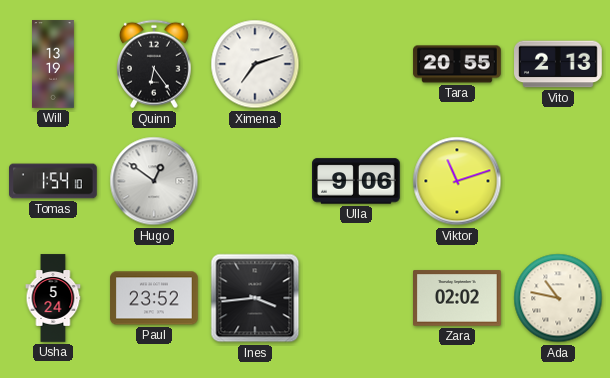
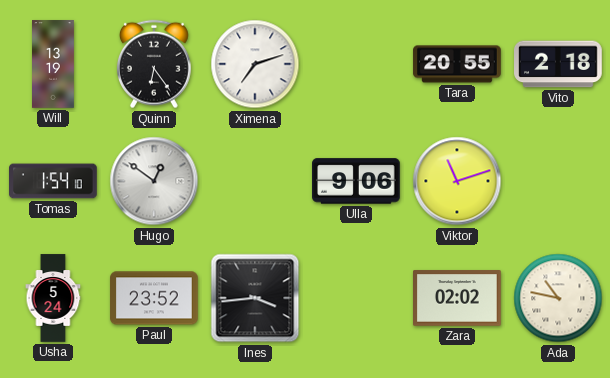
Vito: 2:13 -> 2:18 (558, 64)
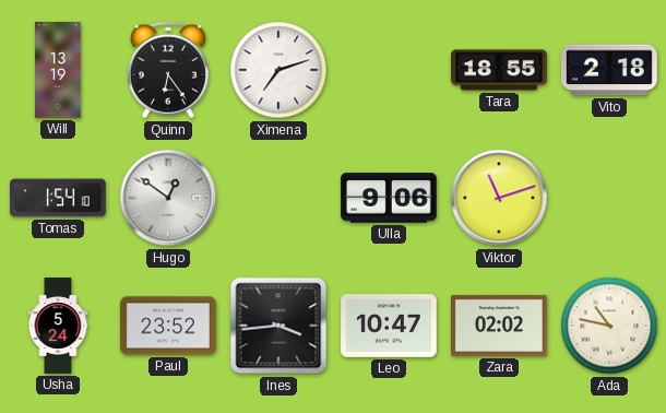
Tara: 20:55 -> 18:55 (499, 70)
Leo: none -> 10:47 (389, 327)
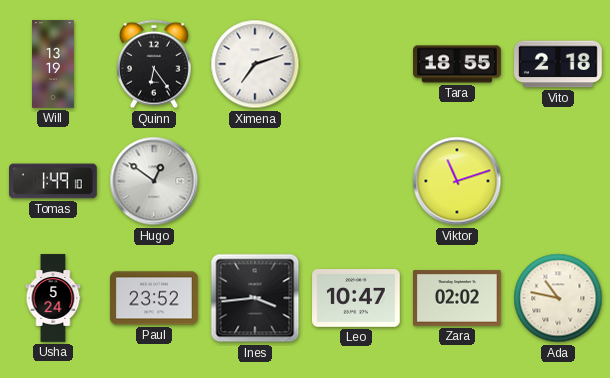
Tomas: 1:54 -> 1:49 (53, 181)
Ulla: 9:06 -> none (389, 198)
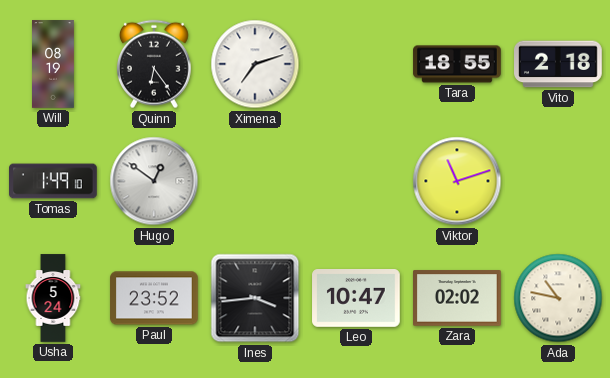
Will: 13:19 -> 08:19 (54, 64)
